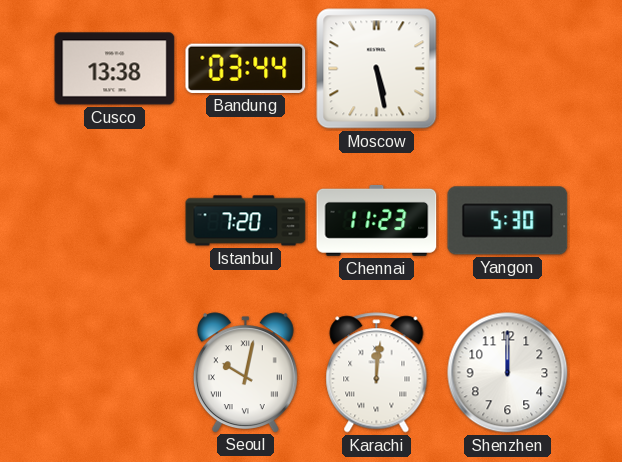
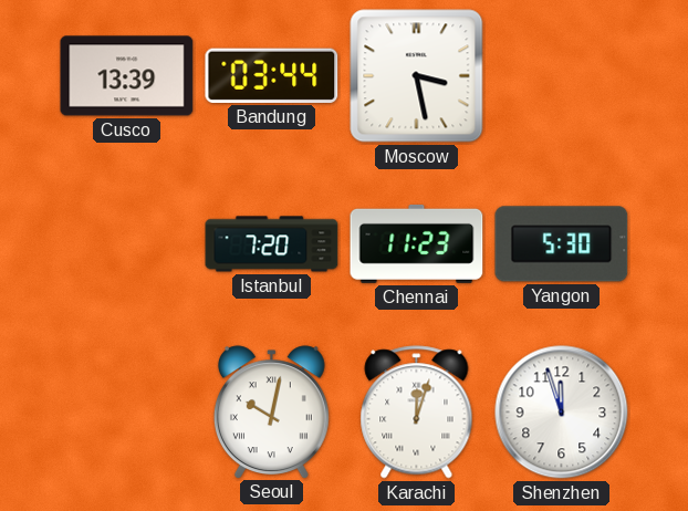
Cusco: 13:38 -> 13:39 (127, 76)
Moscow: 5:28 -> 3:28 (417, 76)
Karachi: 12:01 -> 12:03 (417, 413)
Shenzhen: 12:00 -> 11:57 (562, 413)
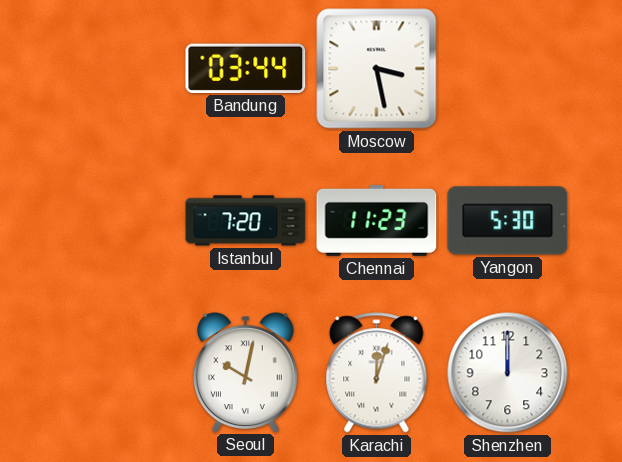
Cusco: 13:39 -> none (127, 76)
Shenzhen: 11:57 -> 12:00 (508, 373)
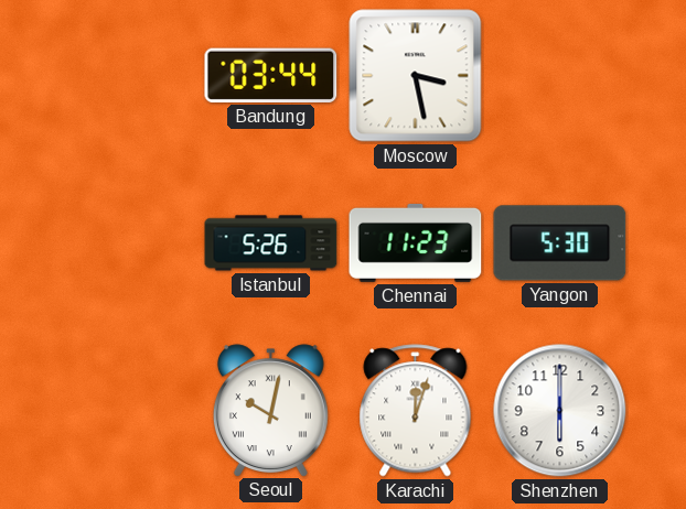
Istanbul: 7:20 -> 5:26 (271, 243)
Shenzhen: 12:00 -> 6:00 (560, 411)
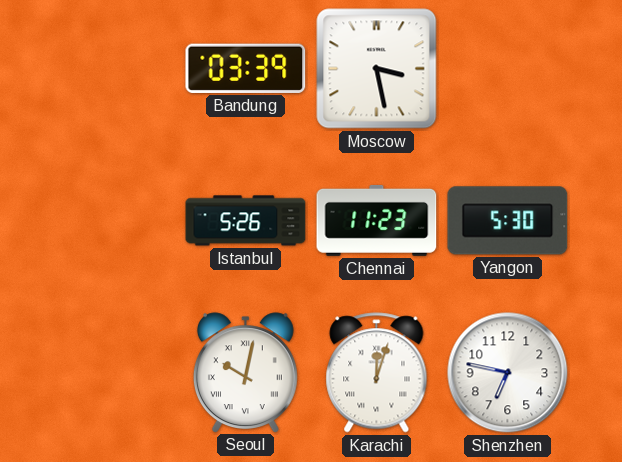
Bandung: 03:44 -> 03:39 (246, 68)
Shenzhen: 6:00 -> 6:47 (508, 373)
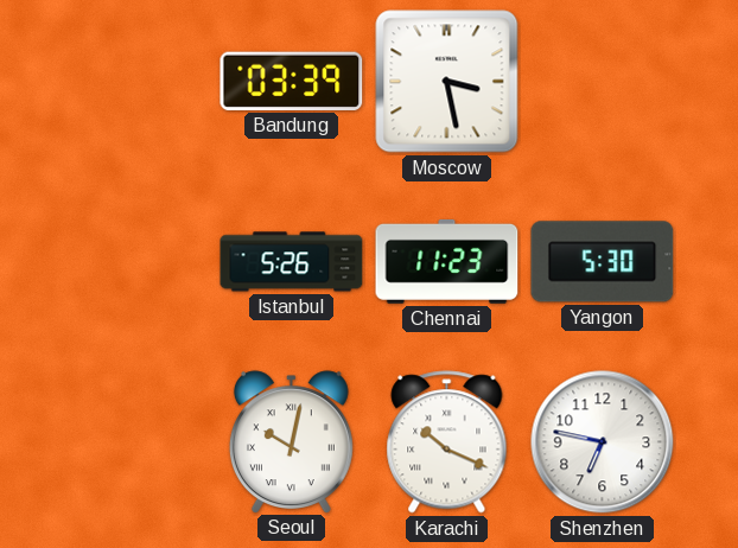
Karachi: 12:03 -> 10:19 (447, 442)
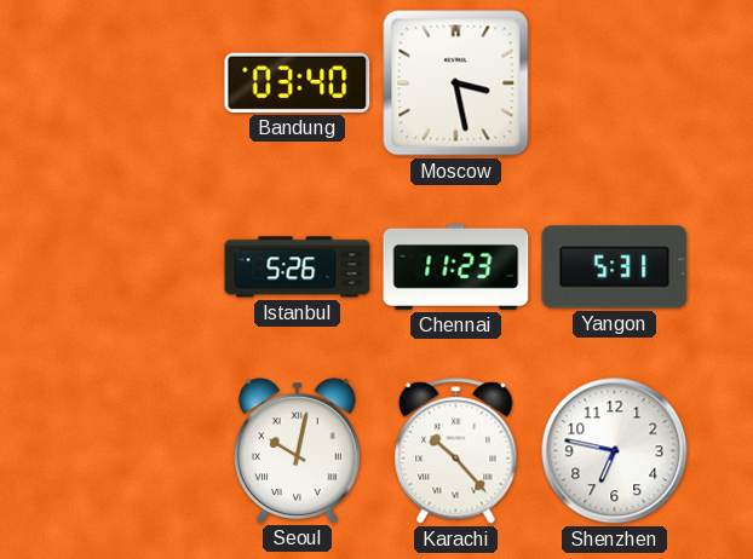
Bandung: 03:39 -> 03:40 (298, 82)
Yangon: 5:30 -> 5:31 (615, 267)
Karachi: 10:19 -> 10:23 (456, 451)
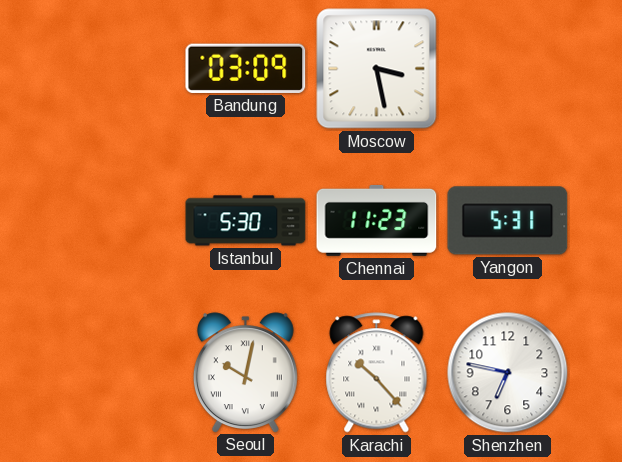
Bandung: 03:40 -> 03:09 (246, 68)
Istanbul: 5:26 -> 5:30 (246, 221)
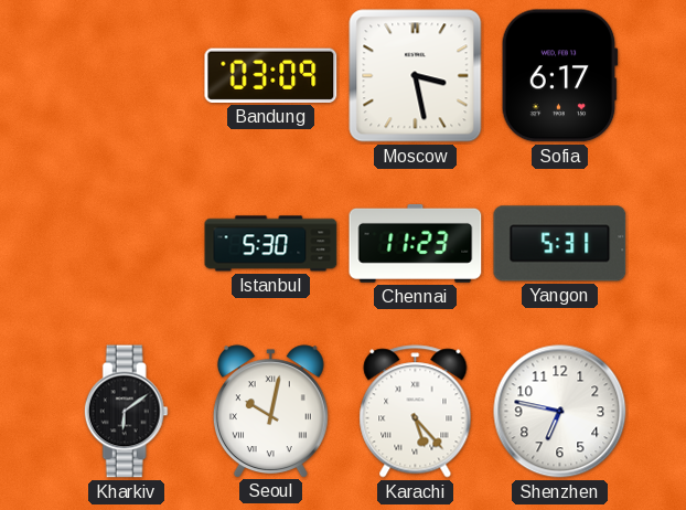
Sofia: none -> 6:17 (559, 76)
Kharkiv: none -> 6:09 (126, 412)
Karachi: 10:23 -> 5:23 (416, 412)
